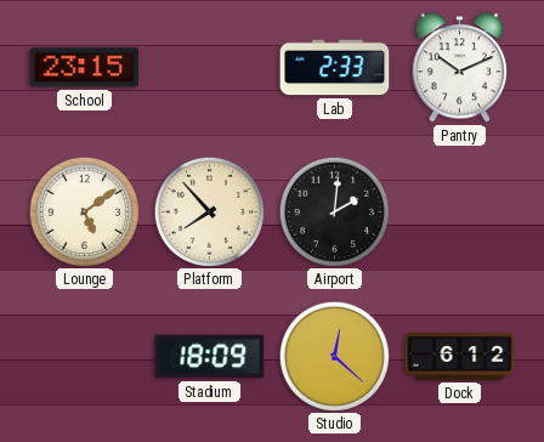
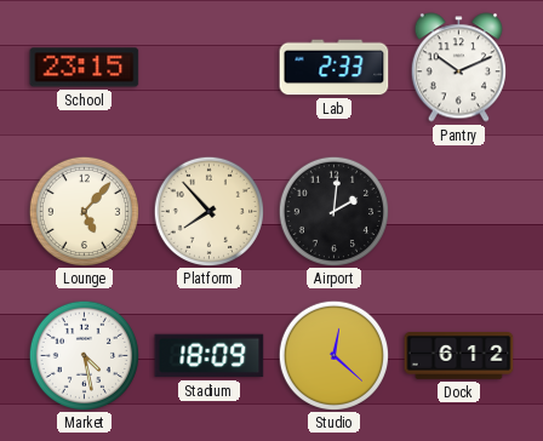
Lounge: 5:09 -> 5:07 (84, 211)
Market: none -> 4:28 (84, 355)
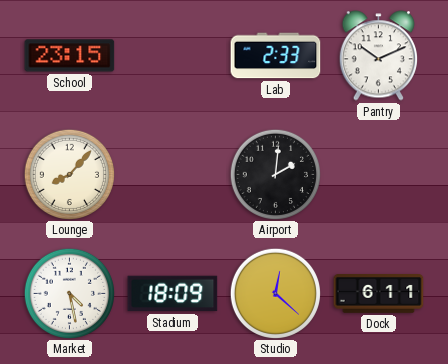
Lounge: 5:07 -> 8:07 (69, 174)
Platform: 7:53 -> none (208, 211)
Dock: 6:12 -> 6:11 (379, 294)
